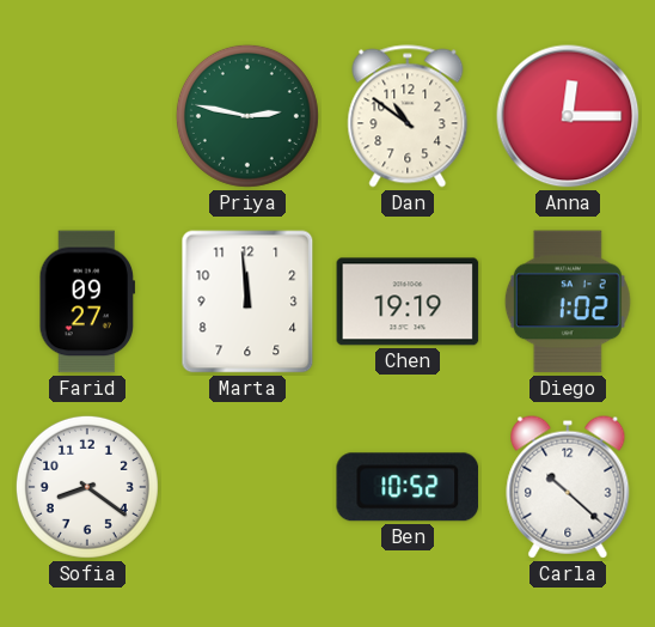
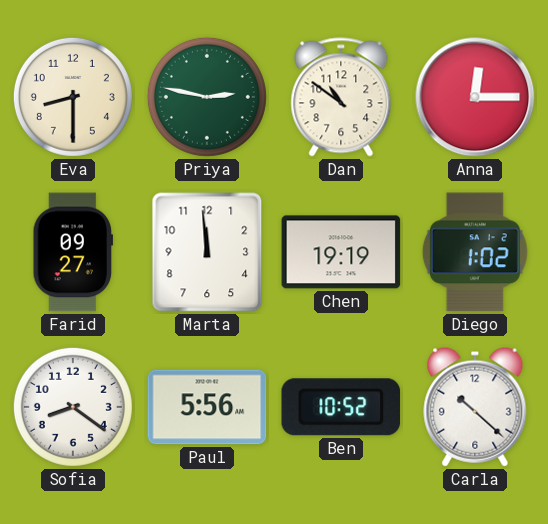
Eva: none -> 8:30 (73, 97)
Paul: none -> 5:56 (207, 407)
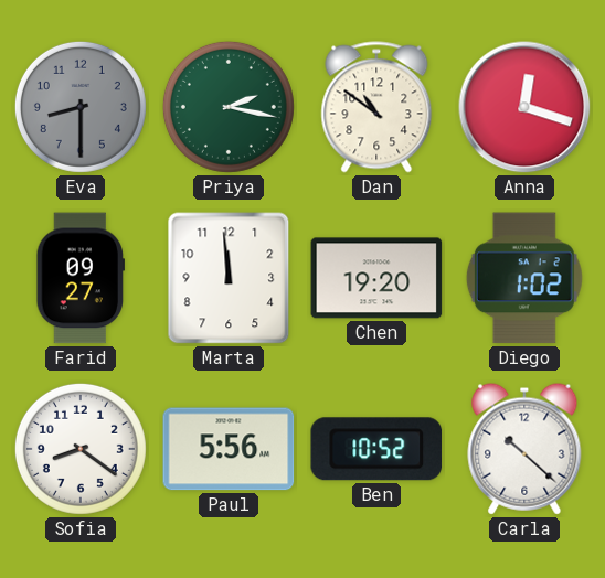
Eva dial: cream -> grey (81, 107)
Priya: 2:47 -> 2:17 (229, 107)
Anna: 12:15 -> 12:18 (524, 107)
Chen: 19:19 -> 19:20 (376, 278)
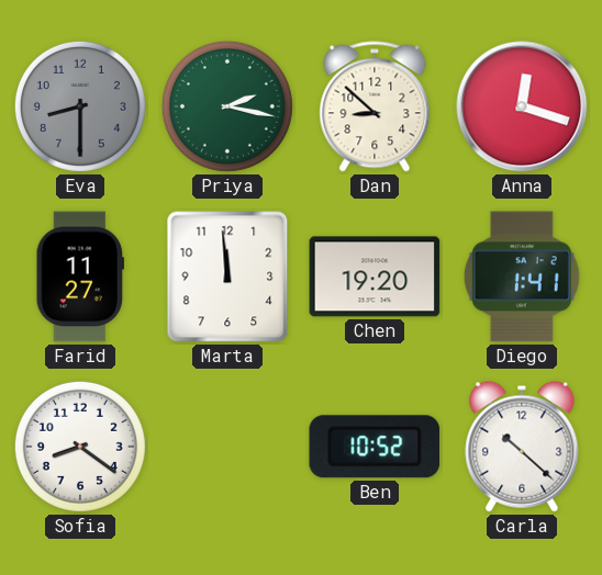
Dan: 10:51 -> 8:52 (375, 106)
Farid: 09:27 -> 11:27 (80, 277)
Diego: 1:02 -> 1:41 (522, 277)
Paul: 5:56 -> none (229, 449)
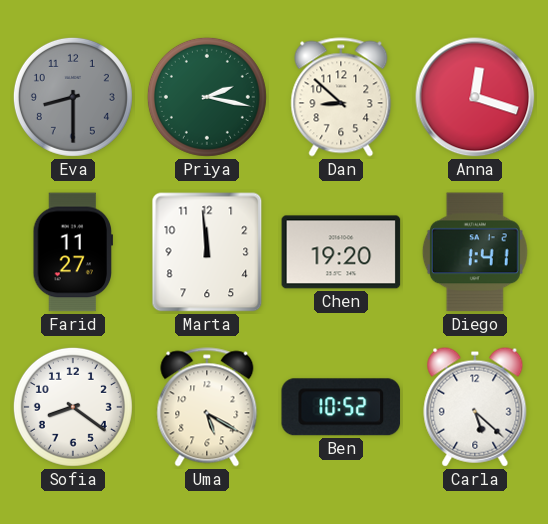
Uma: none -> 5:20 (207, 407)
Carla: 10:22 -> 5:22 (475, 407)
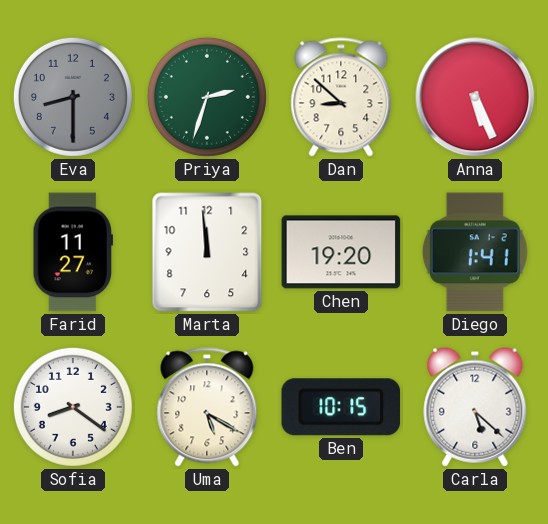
Priya: 2:17 -> 2:33 (207, 97)
Anna: 12:18 -> 5:26 (475, 97)
Ben: 10:52 -> 10:15 (341, 407)
